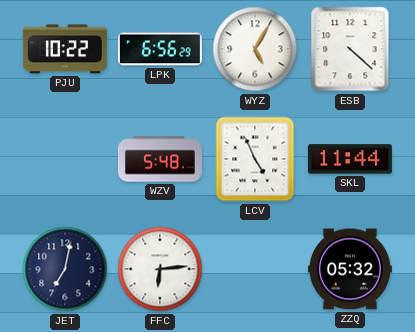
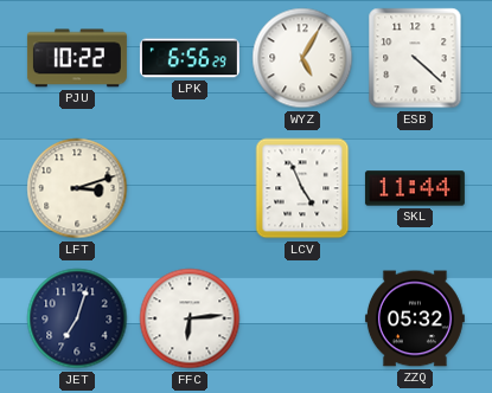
LFT: none -> 3:12 (77, 188)
WZV: 5:48 -> none (160, 159)
JET: 7:02 -> 7:03 (77, 318)
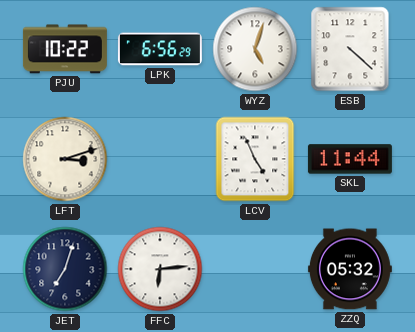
WYZ: 5:05 -> 5:03 (255, 49)
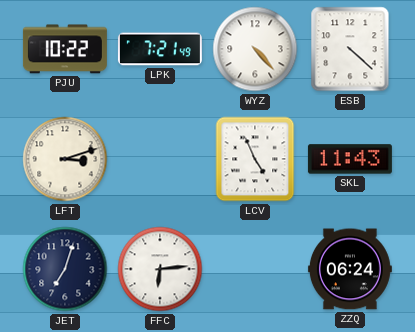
LPK: 6:56 -> 7:21 (160, 49)
WYZ: 5:03 -> 4:23 (255, 49)
SKL: 11:44 -> 11:43 (350, 159)
ZZQ: 05:32 -> 06:24 (350, 269)
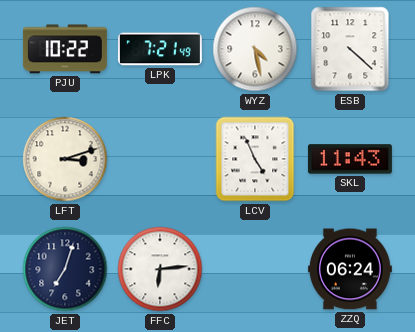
WYZ: 4:23 -> 4:28 (255, 49)
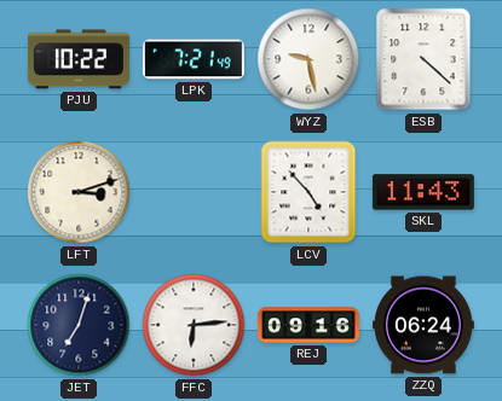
WYZ: 4:28 -> 9:28 (308, 59)
LCV: 4:56 -> 4:53 (308, 192)
REJ: none -> 09:16 (308, 325)
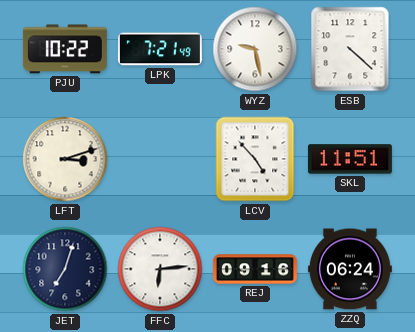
SKL: 11:43 -> 11:51 (350, 159)
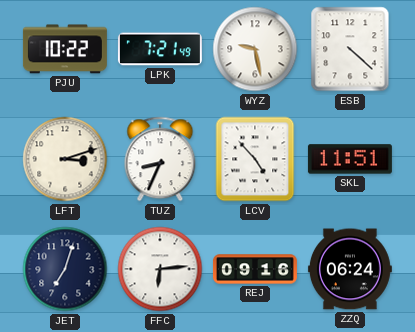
TUZ: none -> 8:34 (160, 159)
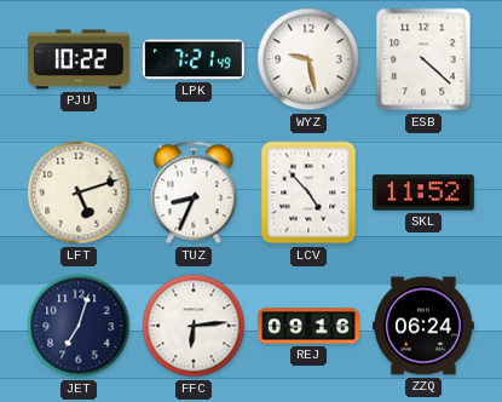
LFT: 3:12 -> 5:12 (79, 193)
SKL: 11:51 -> 11:52 (423, 193)
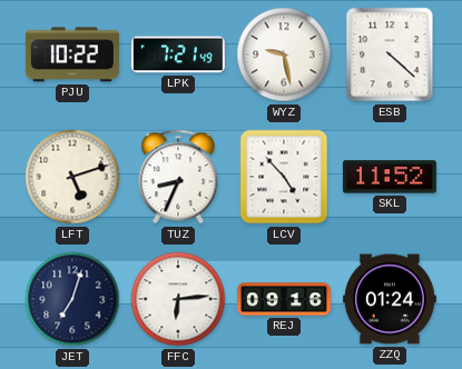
ZZQ: 06:24 -> 01:24 (390, 299)
